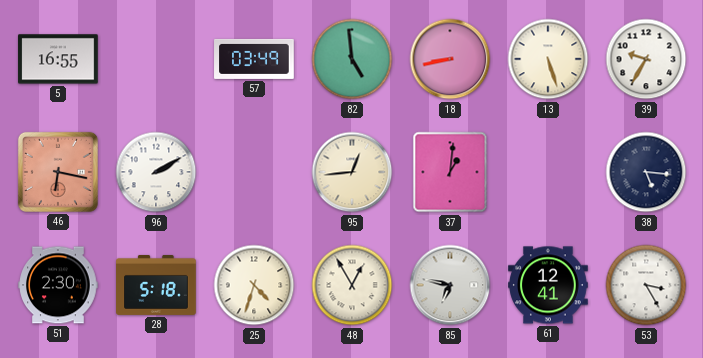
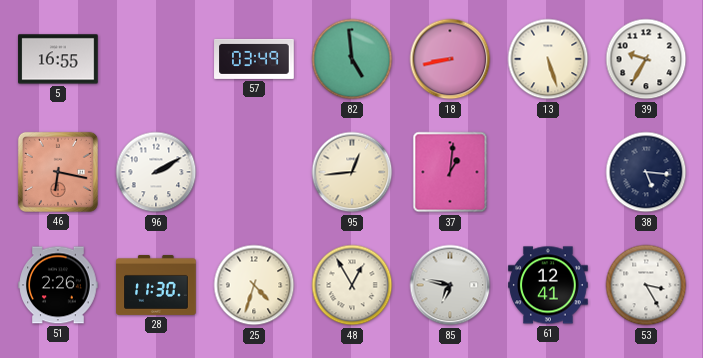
51: 2:30 -> 2:26 (58, 285)
28: 5:18 -> 11:30 (156, 285)
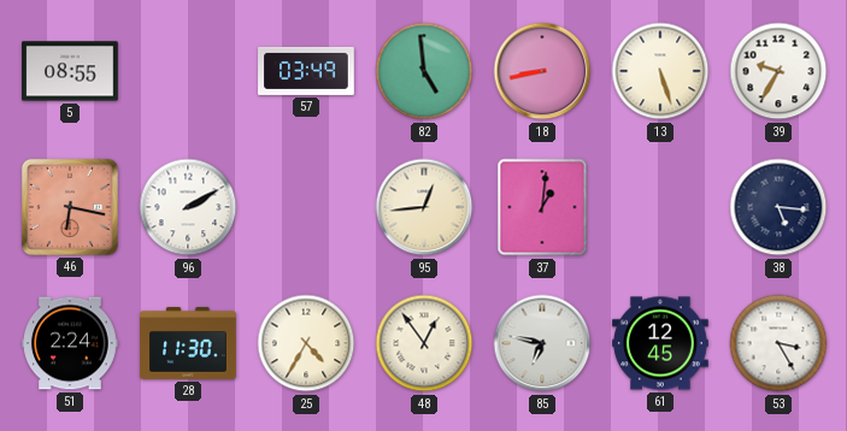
5: 16:55 -> 08:55 (70, 71)
51: 2:26 -> 2:24 (70, 343)
25: 4:33 -> 4:35 (306, 343)
48: 12:55 -> 12:54 (424, 343)
61: 12:41 -> 12:45 (660, 343)
